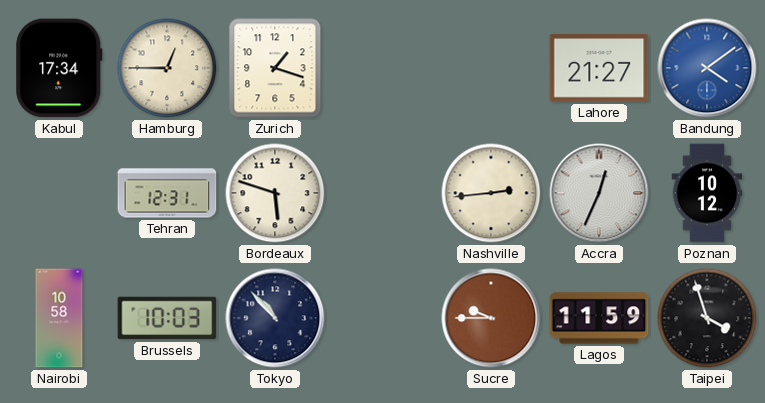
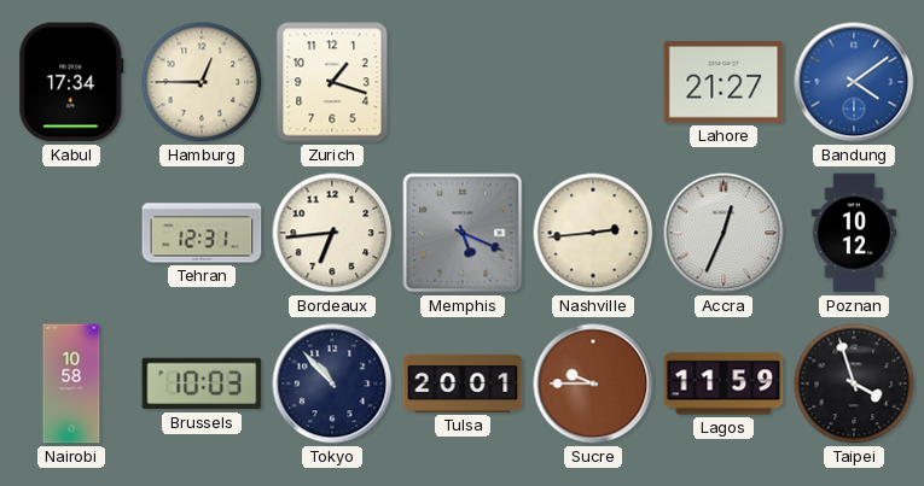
Bordeaux: 5:48 -> 6:44 (332, 233)
Memphis: none -> 5:19 (463, 233)
Tulsa: none -> 20:01 (463, 383)
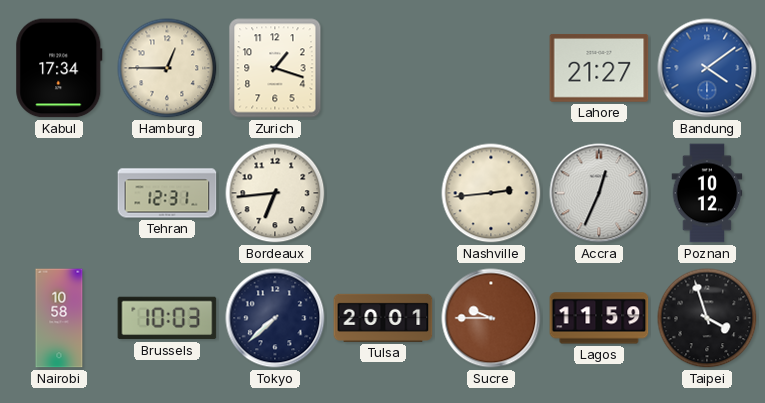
Memphis: 5:19 -> none (463, 233)
Tokyo: 10:53 -> 7:38 (275, 318)
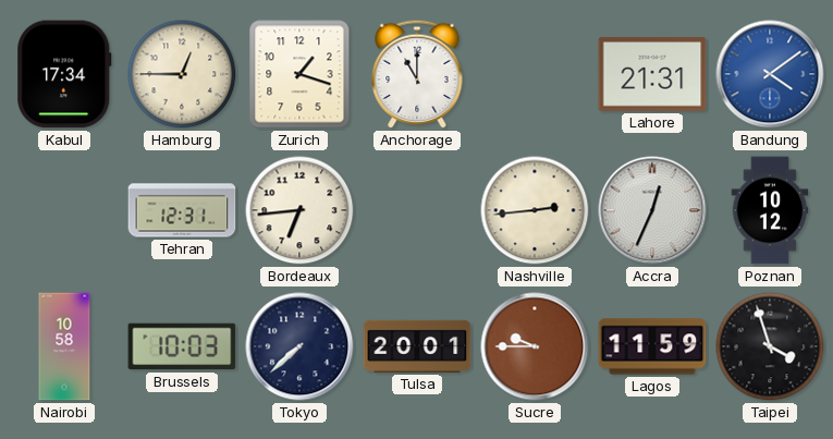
Anchorage: none -> 11:00 (417, 74)
Lahore: 21:27 -> 21:31 (652, 74)
